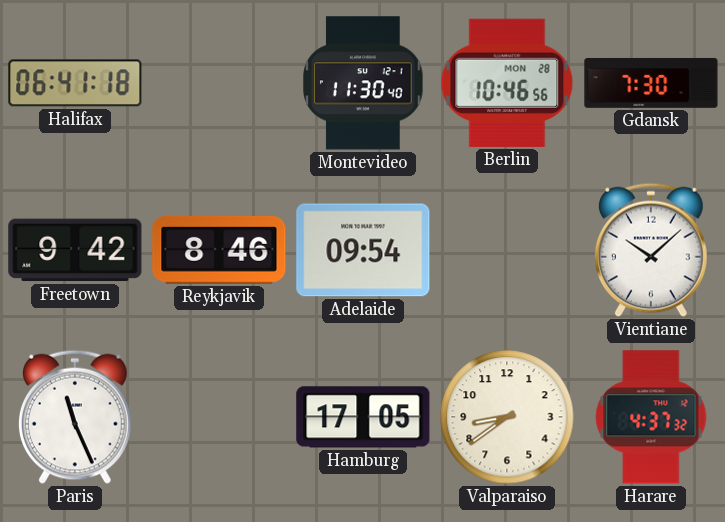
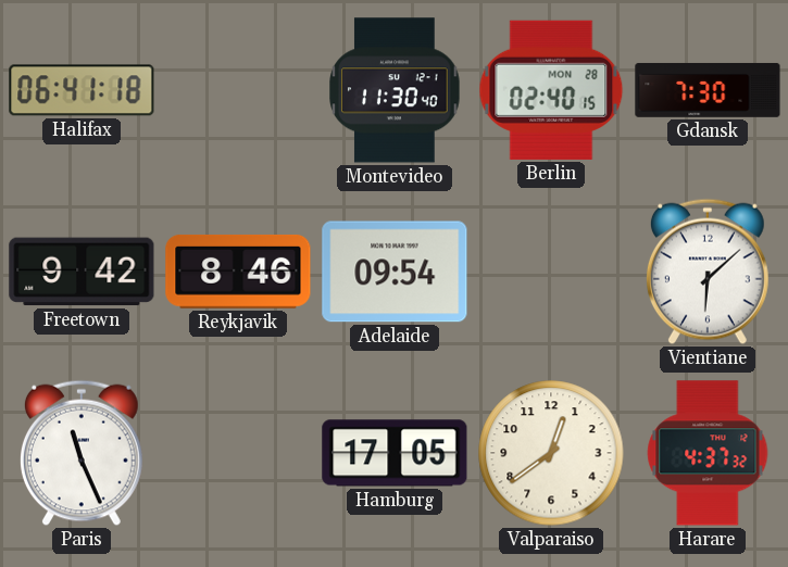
Berlin: 10:46 -> 02:40 (551, 90)
Vientiane: 10:08 -> 6:08 (708, 272)
Valparaiso: 8:39 -> 12:39 (551, 453)
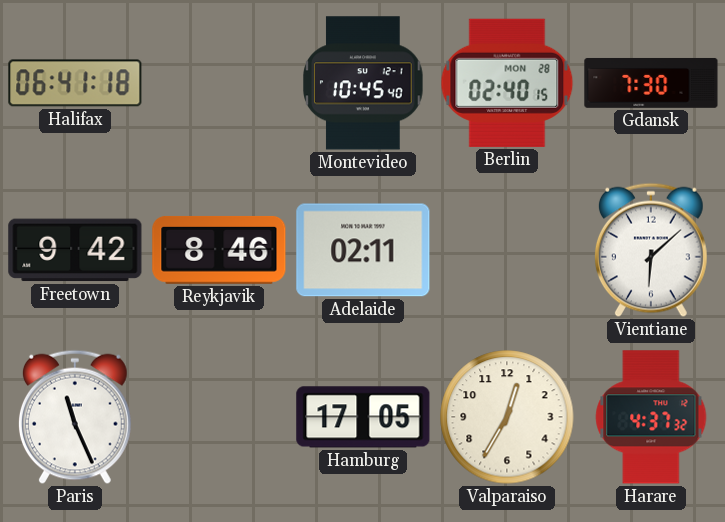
Montevideo: 11:30 -> 10:45 (363, 83)
Adelaide: 09:54 -> 02:11 (363, 250)
Valparaiso: 12:39 -> 12:35 (507, 417)
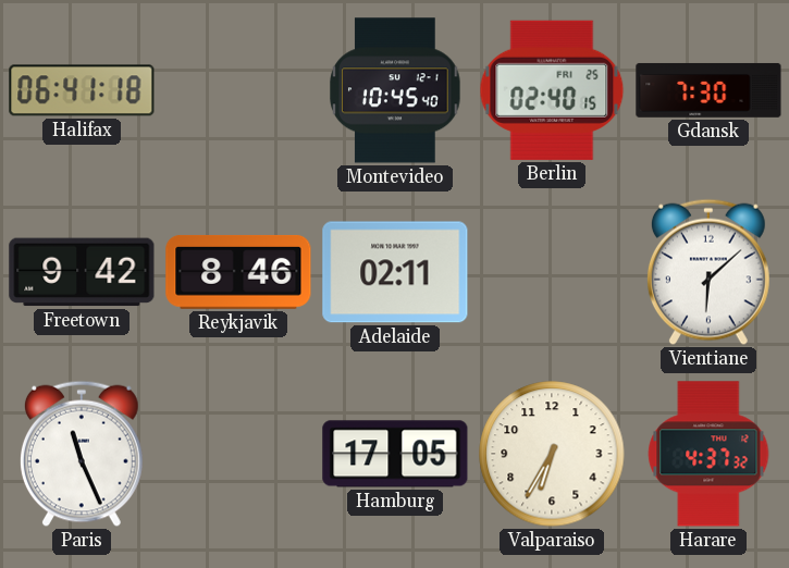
Berlin date: MON 28 -> FRI 25 (552, 90)
Valparaiso: 12:35 -> 6:35 (552, 454)
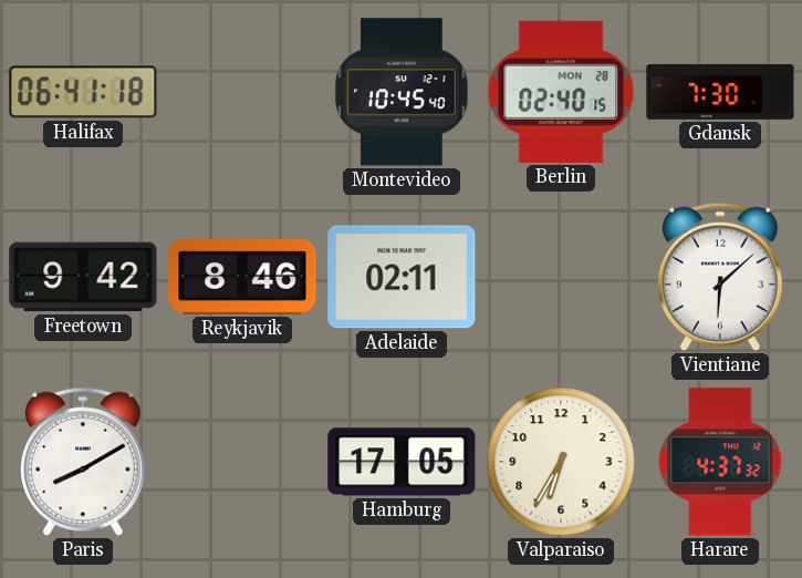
Berlin date: FRI 25 -> MON 28 (561, 92)
Paris: 11:26 -> 8:10 (83, 462)
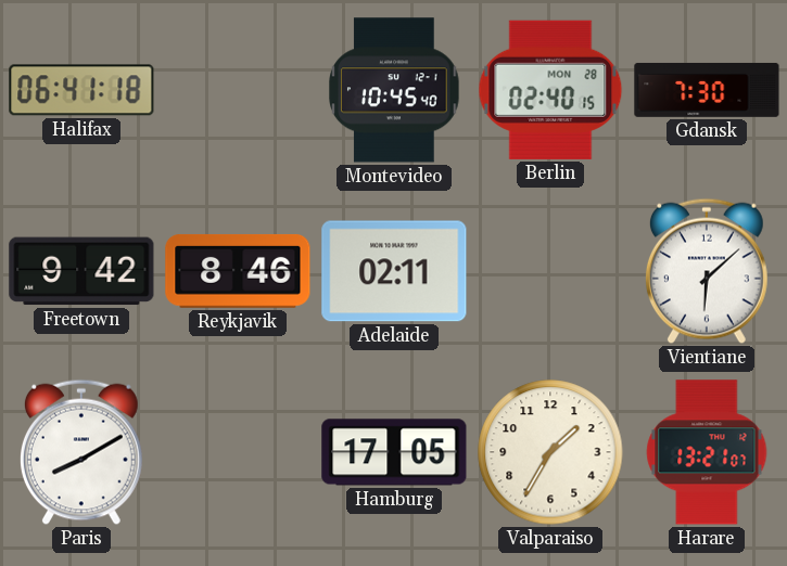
Valparaiso: 6:35 -> 1:35 (550, 452)
Harare: 4:37 -> 13:21 (707, 452)
